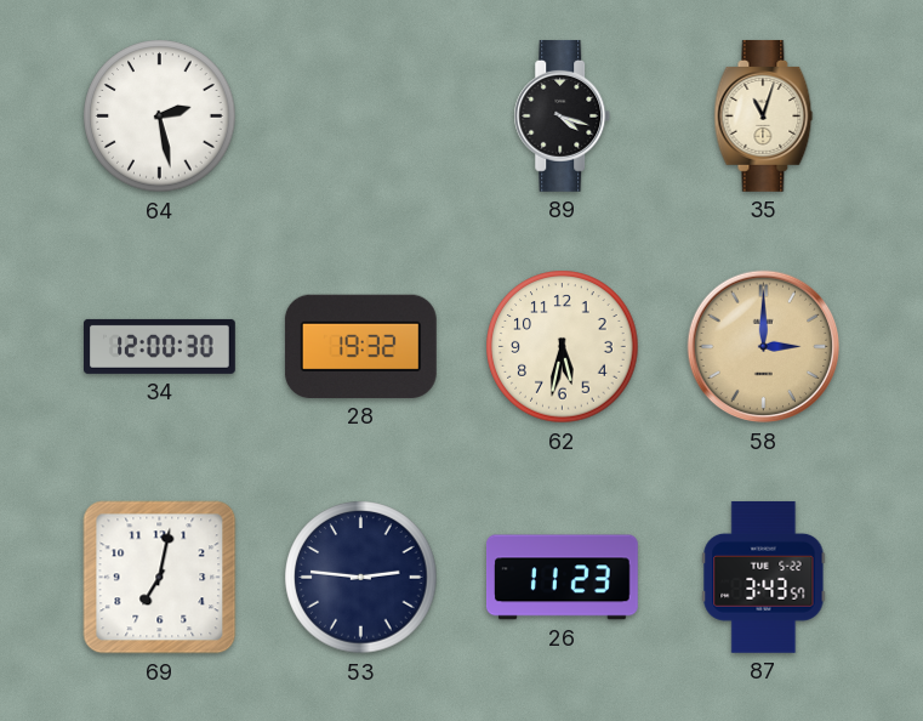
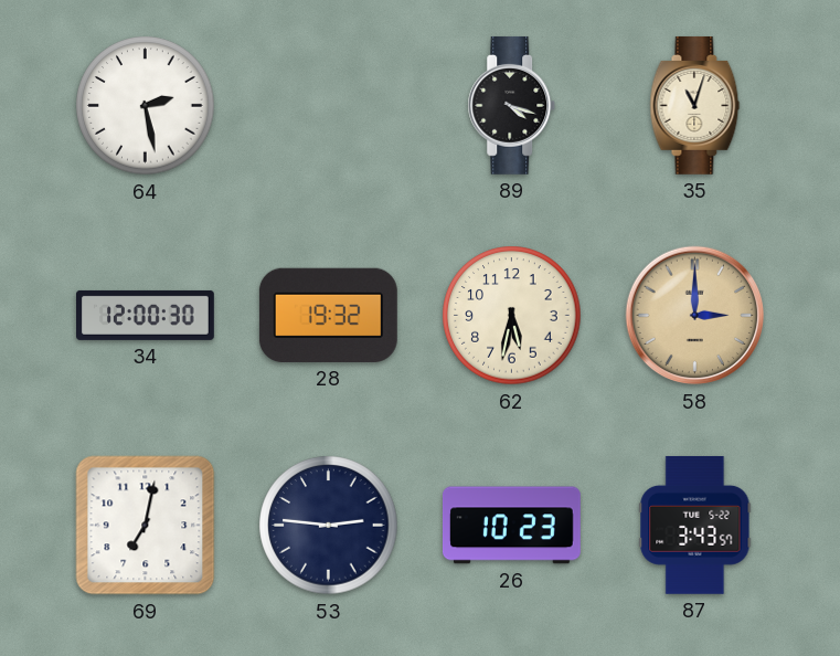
26: 11:23 -> 10:23 (511, 526)
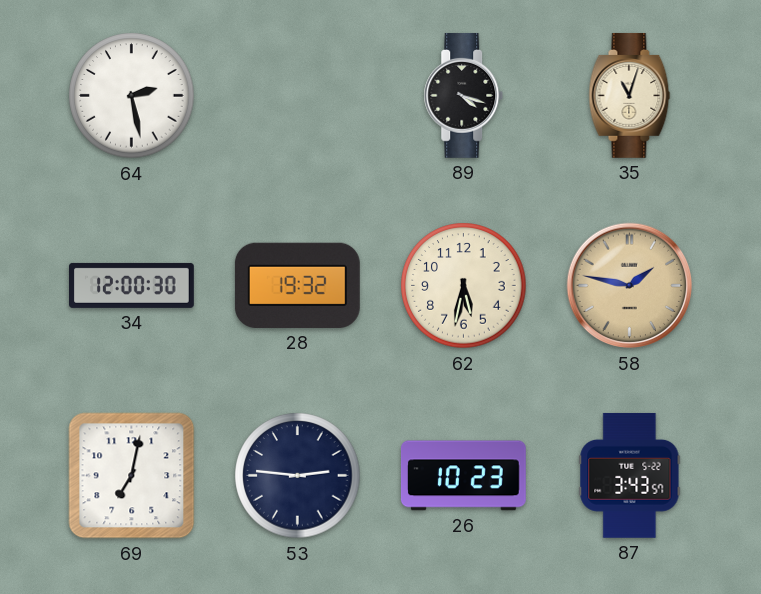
58: 3:00 -> 1:47 (630, 286)
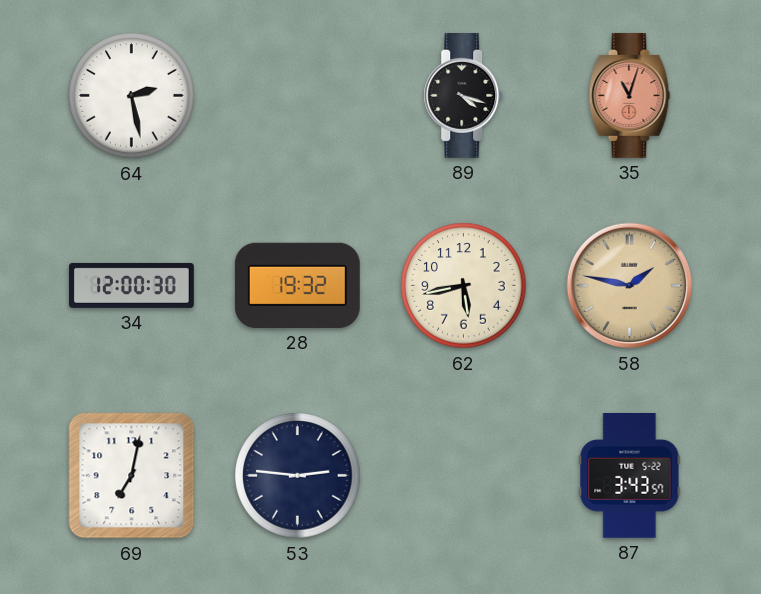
35 dial: cream -> salmon (630, 95)
62: 5:32 -> 5:43 (464, 286)
26: 10:23 -> none (463, 476)
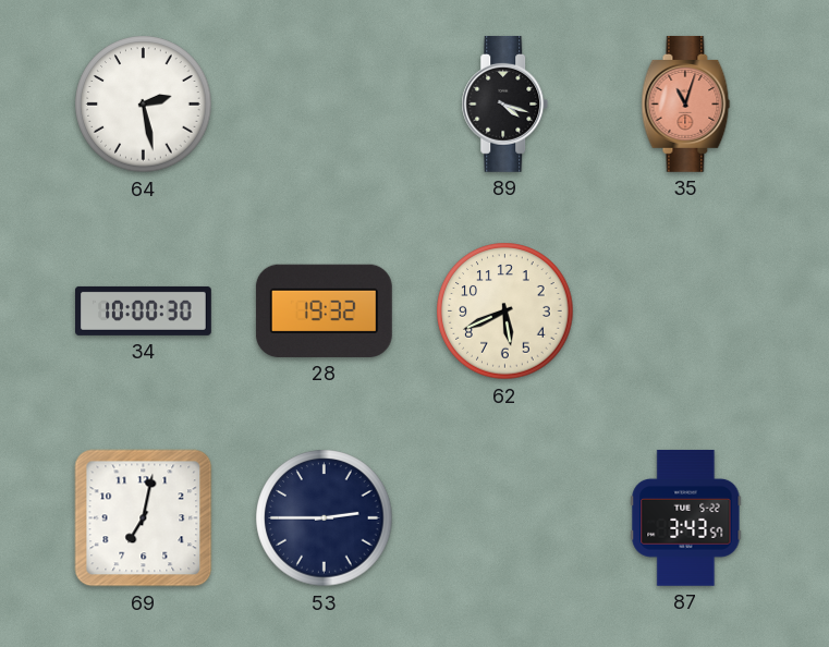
34: 12:00 -> 10:00 (144, 310)
62: 5:43 -> 5:41 (505, 312)
58: 1:47 -> none (630, 286)
53: 2:46 -> 2:45 (325, 518)
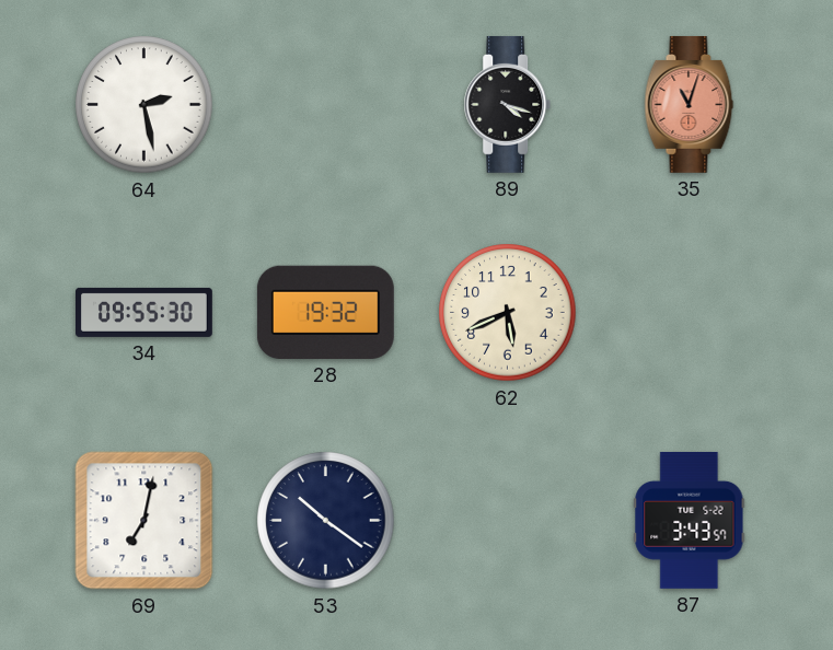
34: 10:00 -> 09:55 (144, 312)
53: 2:45 -> 10:21 (326, 521)
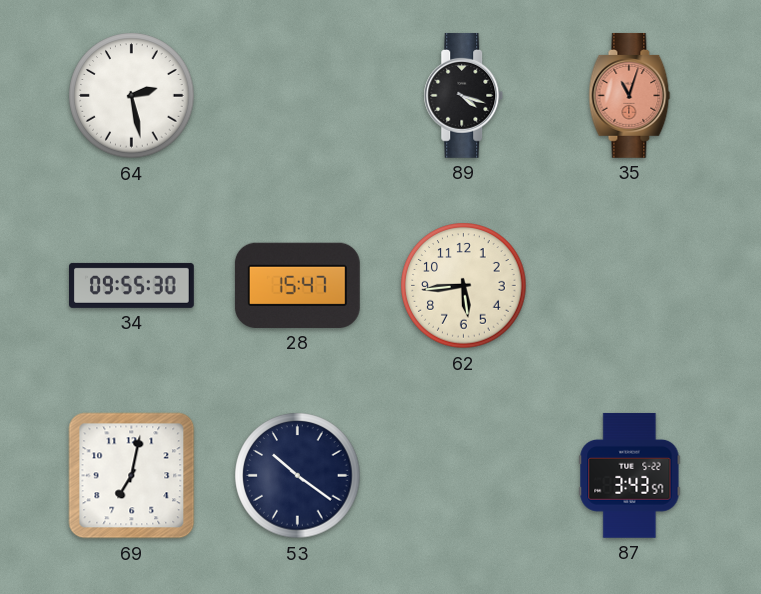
28: 19:32 -> 15:47 (297, 285)
62: 5:41 -> 5:44 (464, 286)
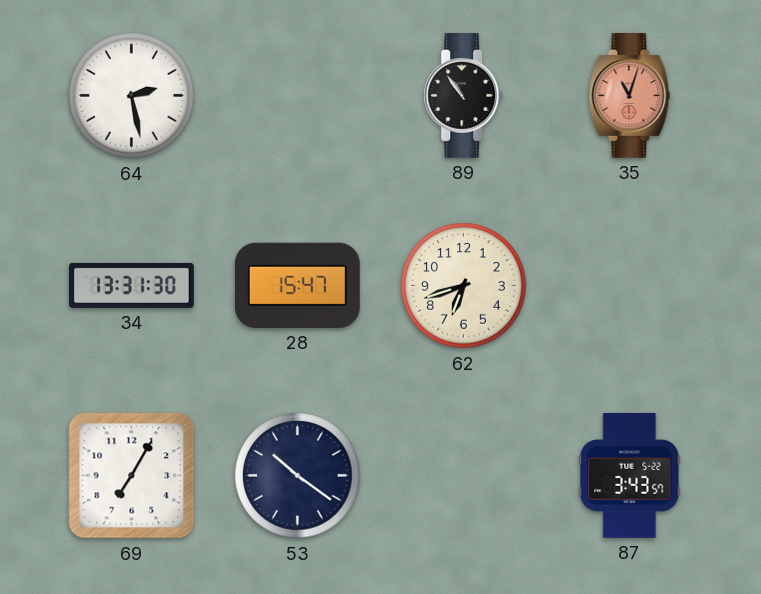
89: 4:18 -> 10:54 (464, 95)
34: 09:55 -> 13:31 (132, 285)
62: 5:44 -> 6:42 (464, 286)
69: 7:02 -> 7:05 (132, 476)
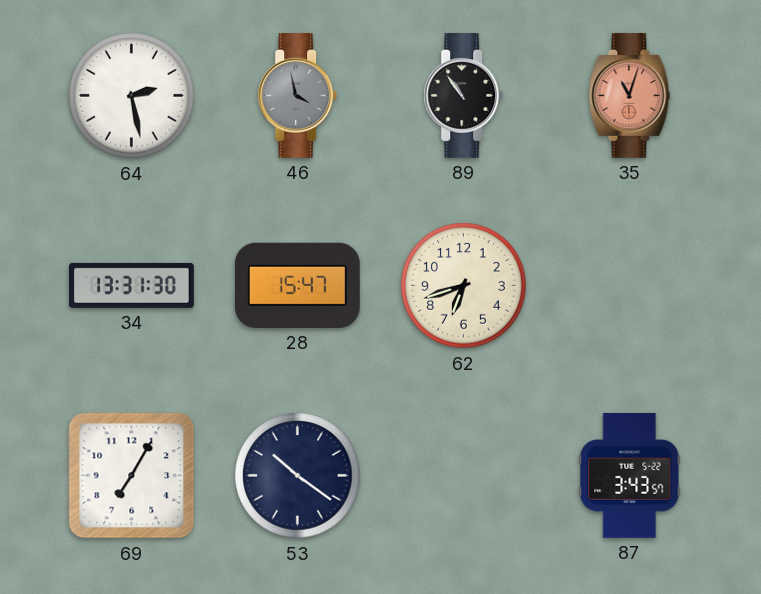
46: none -> 3:58 (298, 95)
